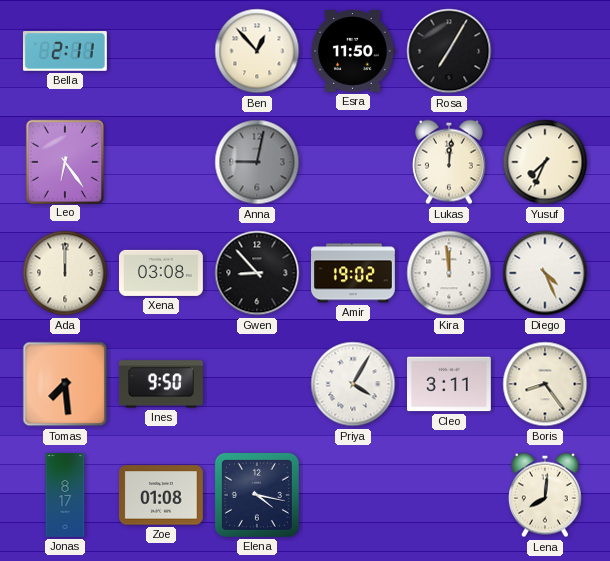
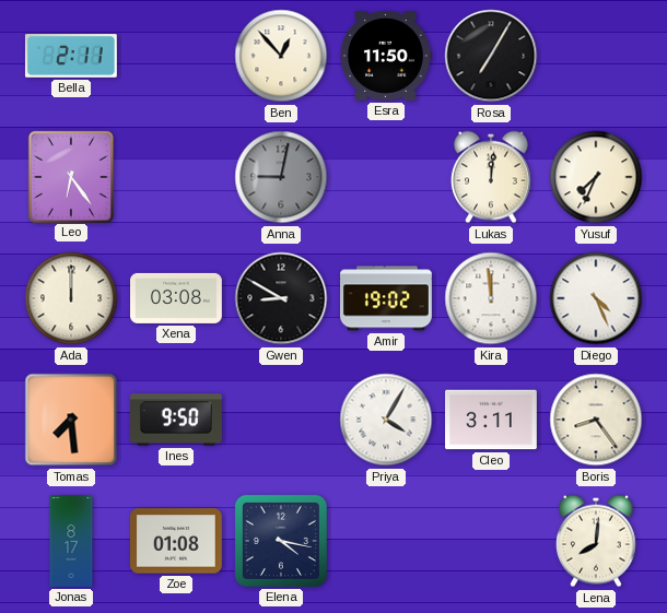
Gwen: 8:53 -> 8:50 (281, 298)
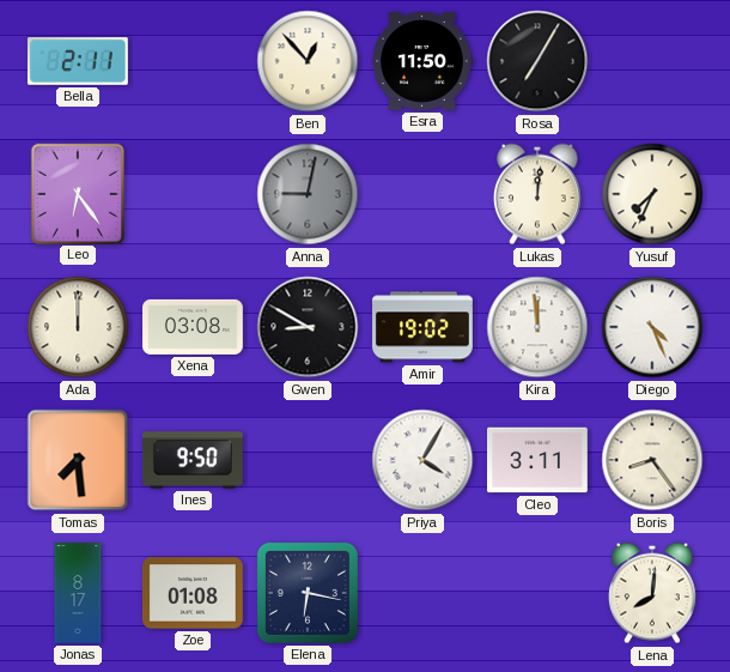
Elena: 4:17 -> 6:17 (308, 593)
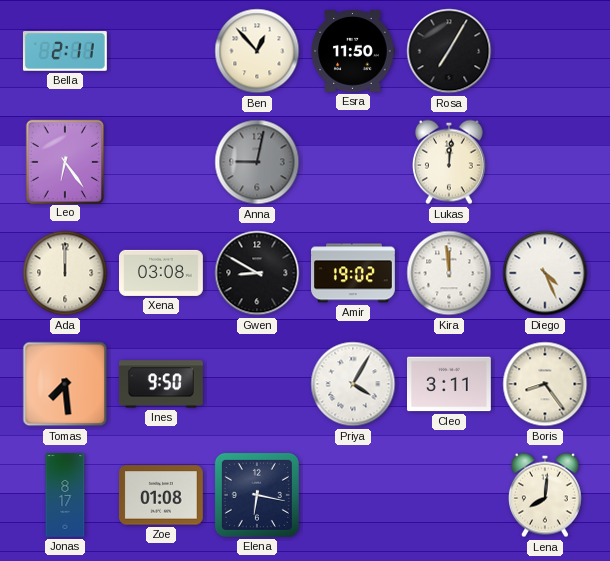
Yusuf: 7:34 -> none (652, 194)
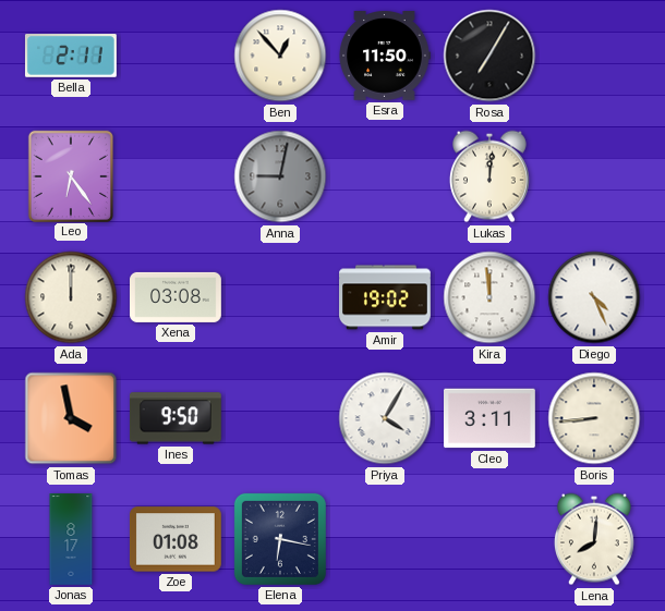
Gwen: 8:50 -> none (257, 273)
Tomas: 7:29 -> 3:58 (71, 418)
Boris: 8:24 -> 8:44 (594, 418)
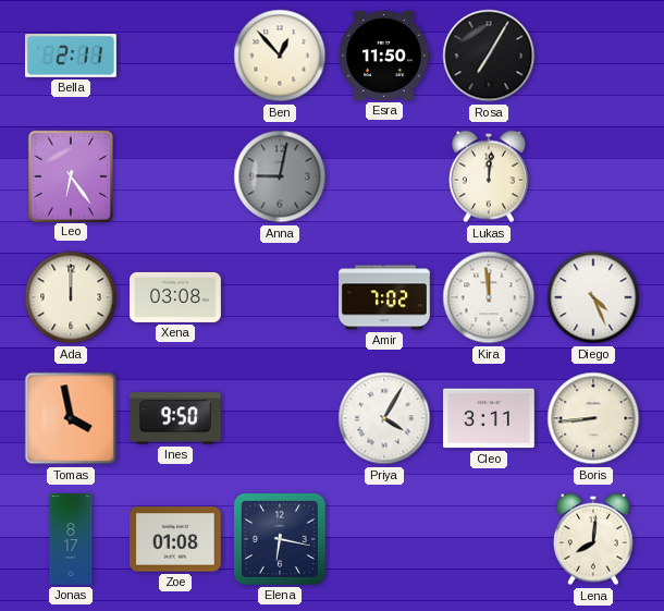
Amir: 19:02 -> 7:02 (385, 297)
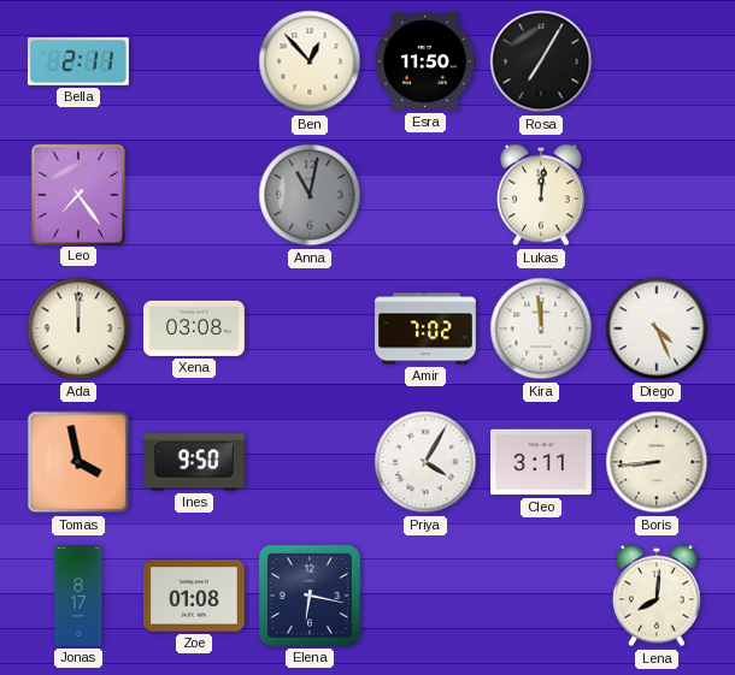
Leo: 6:24 -> 7:24 (77, 194)
Anna: 9:02 -> 11:02 (310, 195)
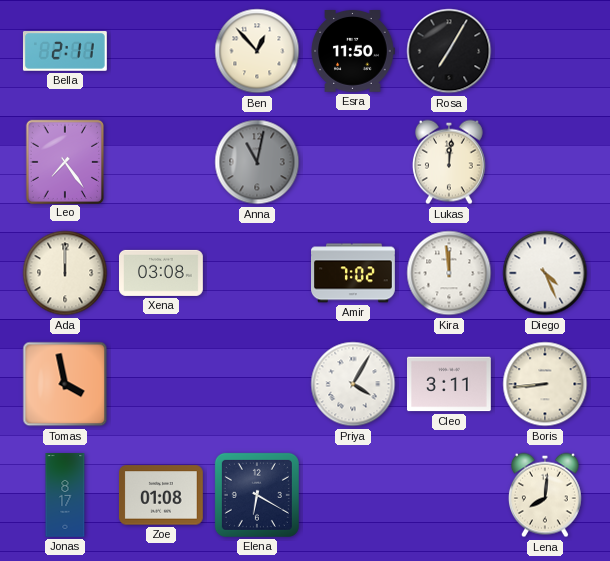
Ines: 9:50 -> none (195, 462)
Elena: 6:17 -> 6:20 (257, 495)
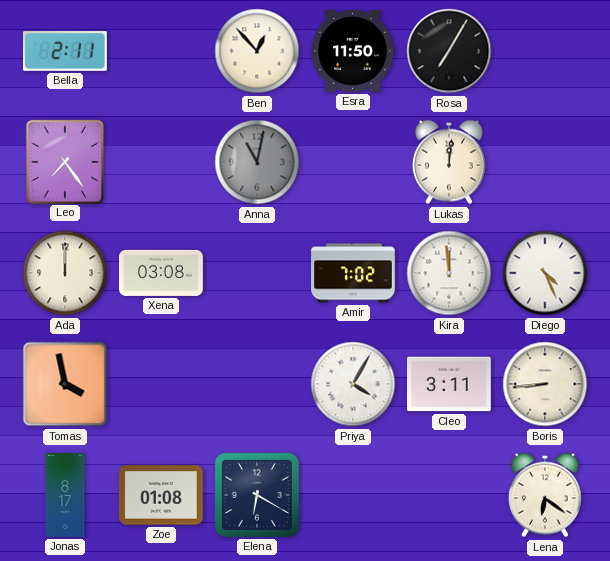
Lena: 8:01 -> 6:21 (545, 495)
